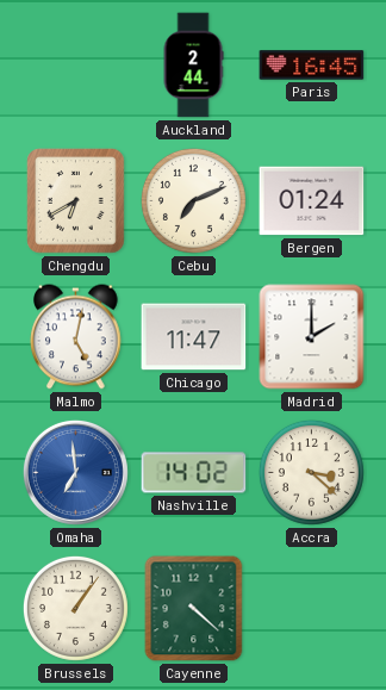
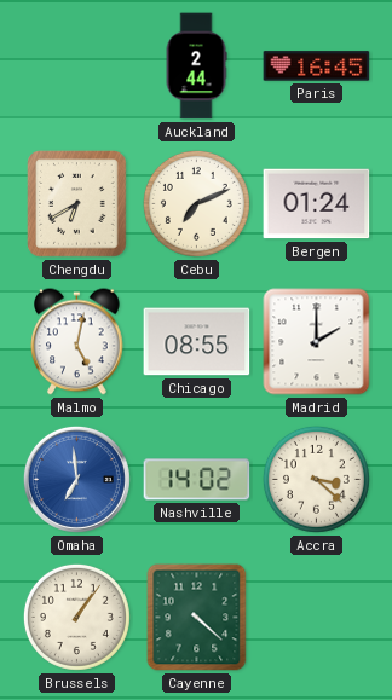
Chicago: 11:47 -> 08:55 (197, 342)
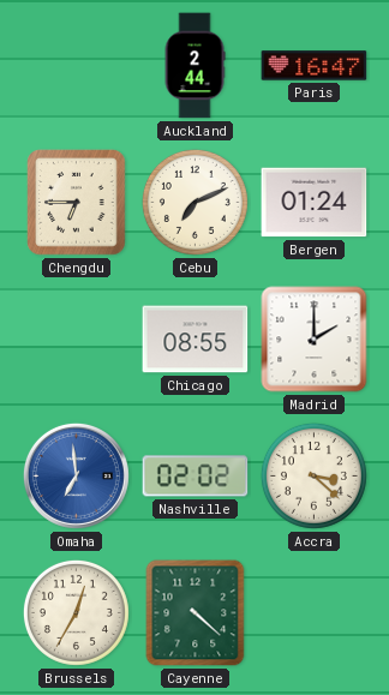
Paris: 16:45 -> 16:47 (315, 66)
Chengdu: 6:40 -> 6:45 (77, 203)
Malmo: 5:02 -> none (77, 342)
Nashville: 14:02 -> 02:02 (196, 477)
Brussels: 1:06 -> 12:35 (76, 612)
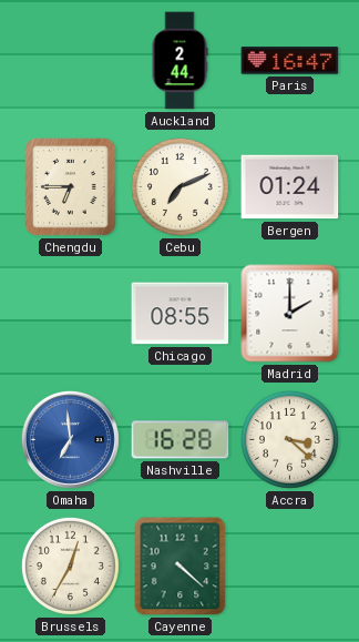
Nashville: 02:02 -> 16:28 (181, 440)
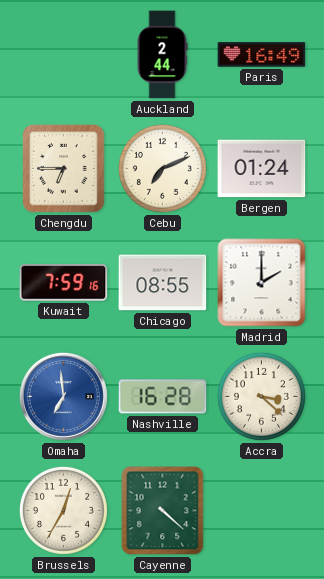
Paris: 16:47 -> 16:49 (262, 55)
Kuwait: none -> 7:59 (64, 283)
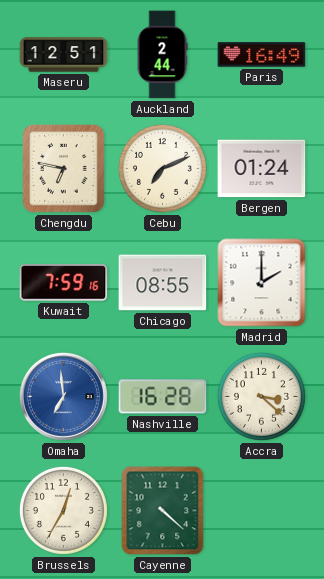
Maseru: none -> 12:51 (64, 55)
Chengdu: 6:45 -> 6:47 (64, 169)
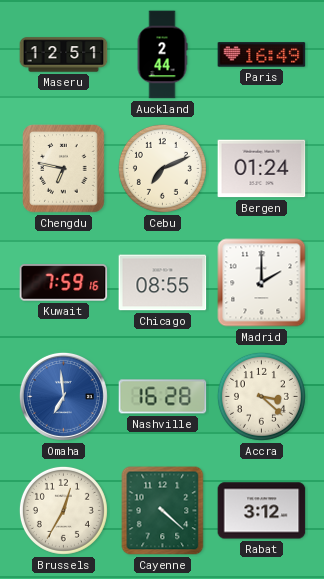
Rabat: none -> 3:12 (262, 511)
